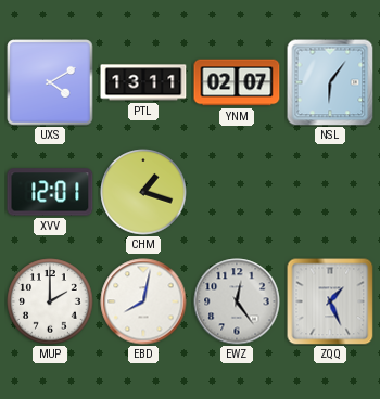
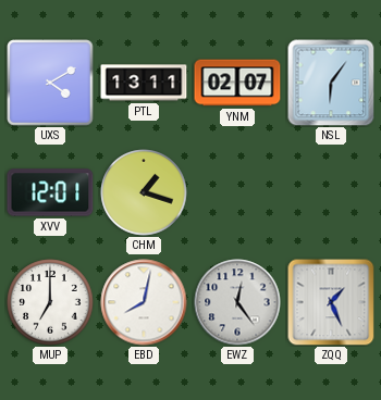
MUP: 2:00 -> 7:00 (50, 302)
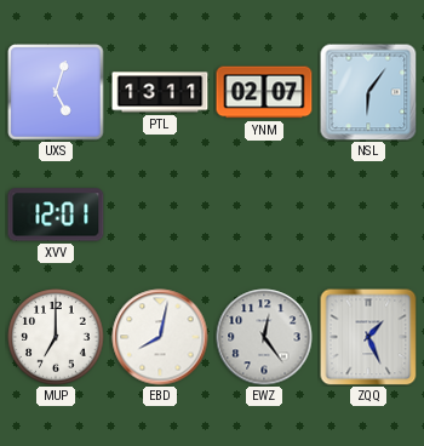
UXS: 4:10 -> 5:03 (56, 92)
CHM: 1:18 -> none (144, 192)
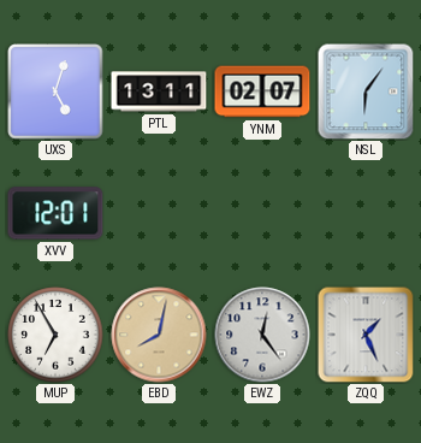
MUP: 7:00 -> 6:55 (55, 335)
EBD dial: white -> champagne (159, 335)
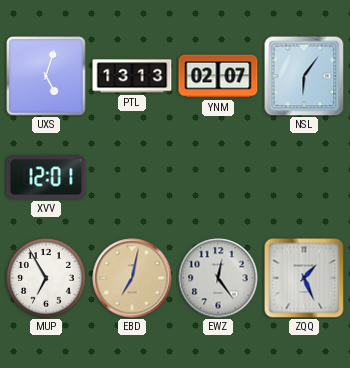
PTL: 13:11 -> 13:13 (132, 76)
EBD: 8:02 -> 7:02 (132, 278)
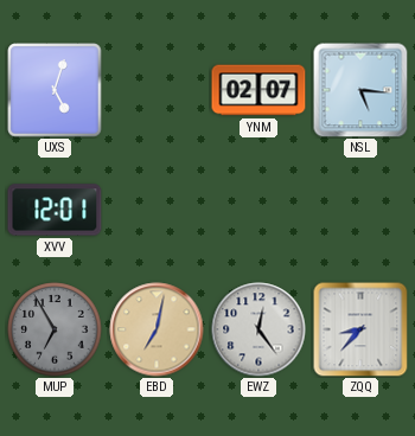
PTL: 13:13 -> none (132, 76)
NSL: 6:06 -> 5:16 (360, 90)
MUP dial: white -> grey (55, 329)
ZQQ: 1:26 -> 8:37 (360, 329)
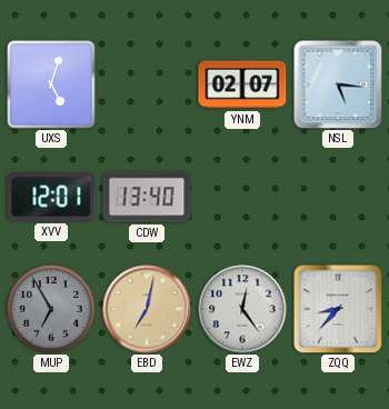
CDW: none -> 13:40 (147, 197)
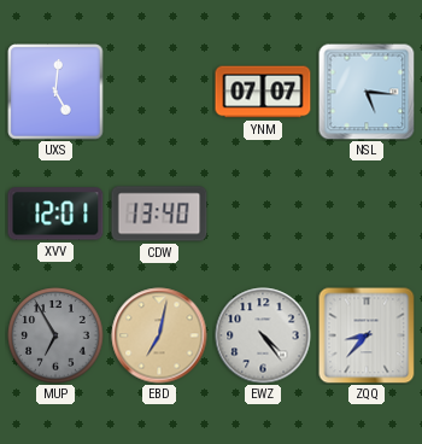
UXS: 5:03 -> 5:01 (55, 92)
YNM: 02:07 -> 07:07 (263, 92)
EWZ: 12:24 -> 4:24 (263, 335)
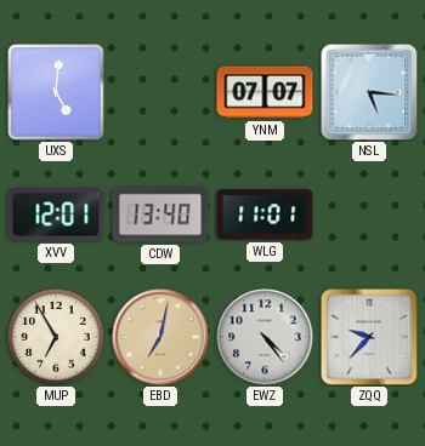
WLG: none -> 11:01 (265, 215)
MUP dial: grey -> cream (56, 337)
ZQQ: 8:37 -> 9:37 (369, 337)
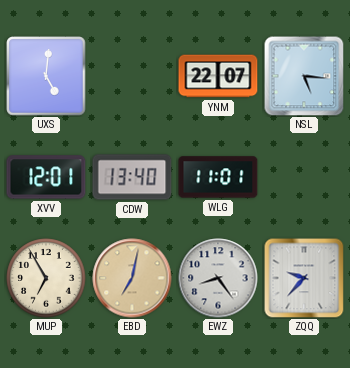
YNM: 07:07 -> 22:07 (218, 76)
EWZ: 4:24 -> 8:24 (218, 278)
